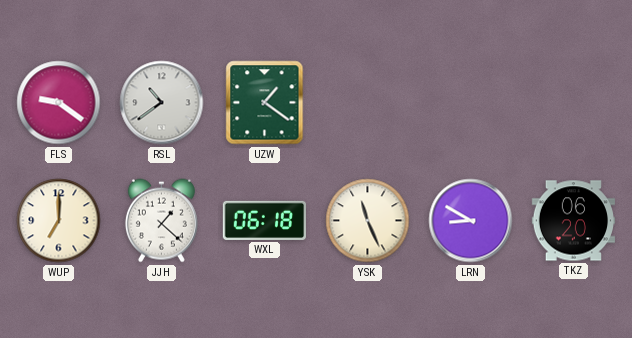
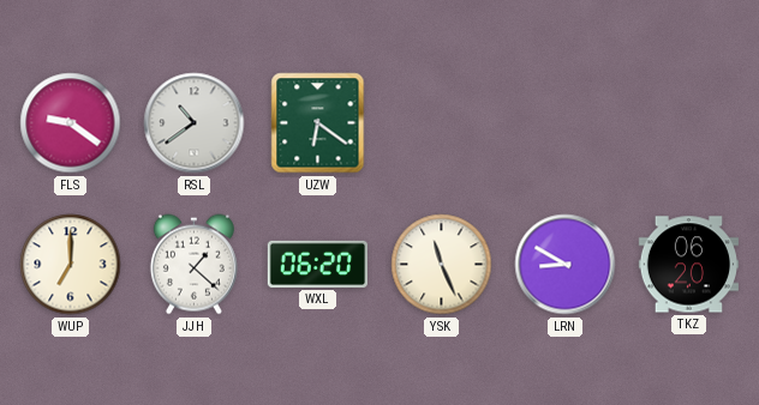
UZW: 1:21 -> 6:21 (318, 123)
WXL: 06:18 -> 06:20 (317, 264)
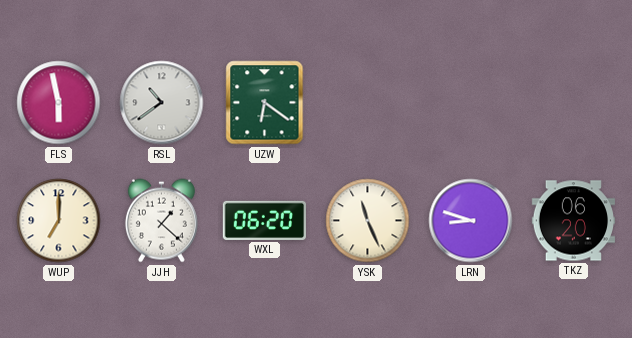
FLS: 9:21 -> 5:58 (59, 103)
LRN: 8:50 -> 8:48 (471, 221)
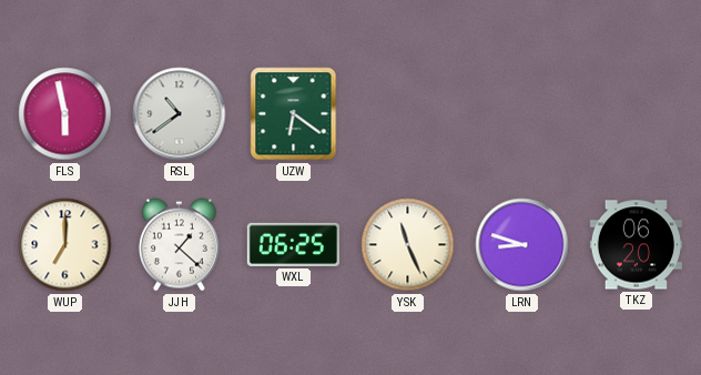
WXL: 06:20 -> 06:25 (293, 244)
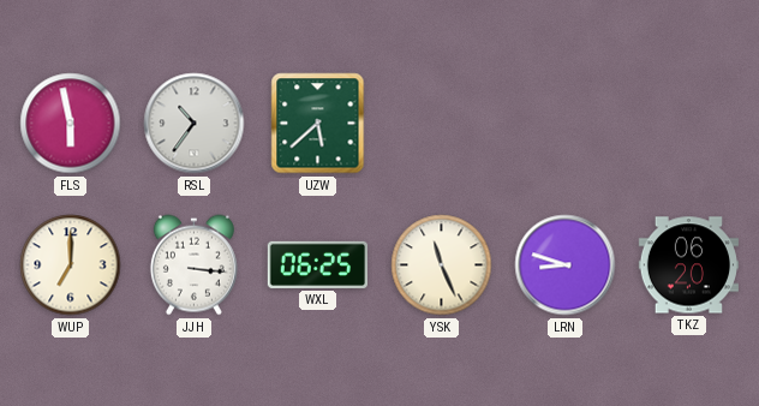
RSL: 10:39 -> 10:36 (195, 124)
UZW: 6:21 -> 5:38 (318, 124)
JJH: 1:22 -> 3:16 (193, 265)
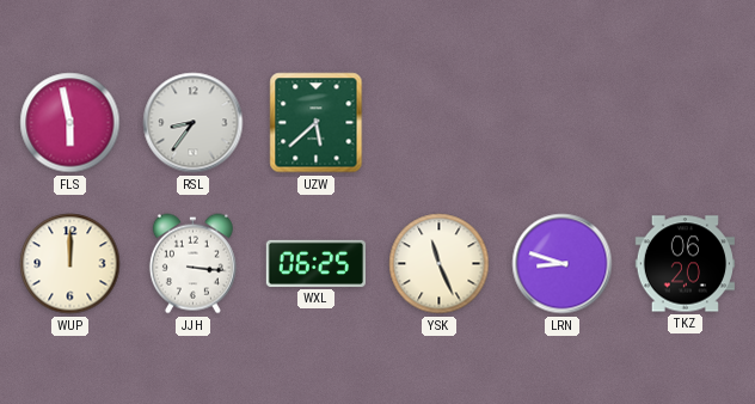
RSL: 10:36 -> 8:36 (194, 123)
WUP: 7:00 -> 12:00 (70, 264)
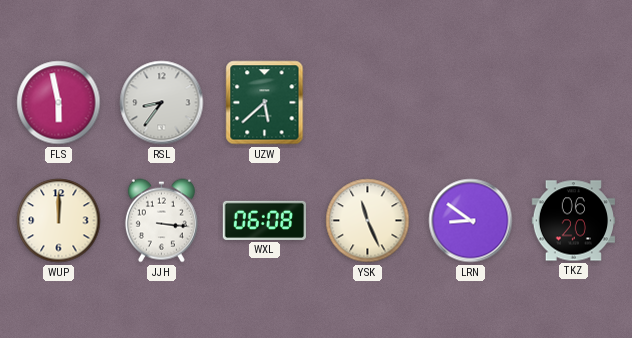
WXL: 06:25 -> 06:08 (264, 220)
LRN: 8:48 -> 8:51 (471, 221)
